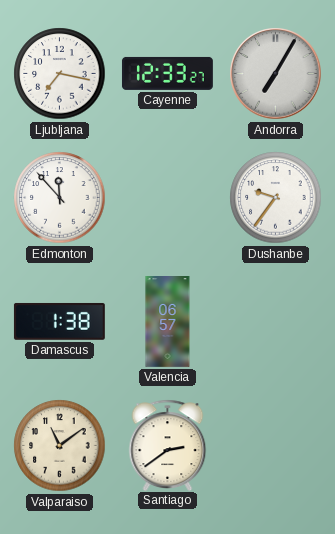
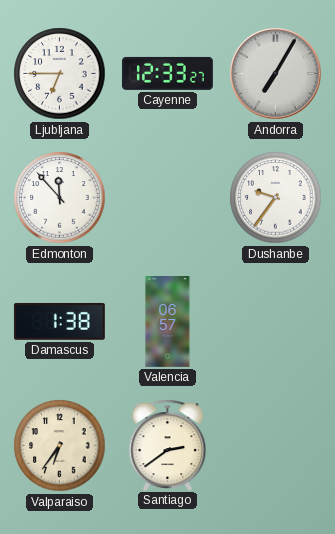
Ljubljana: 7:17 -> 6:45 (60, 74)
Valparaiso: 11:09 -> 6:36 (60, 446)
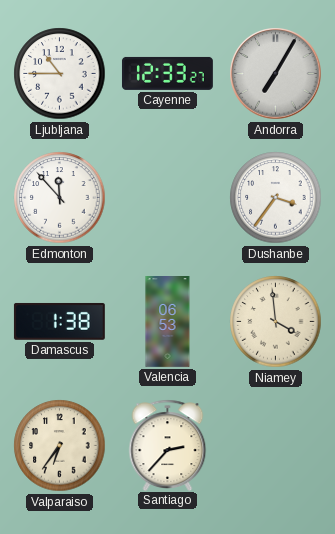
Ljubljana: 6:45 -> 10:45 (60, 74)
Dushanbe: 9:36 -> 3:36 (276, 198)
Valencia: 06:57 -> 06:53 (168, 322)
Niamey: none -> 3:59 (276, 322)
Santiago: 2:39 -> 2:37 (168, 445)
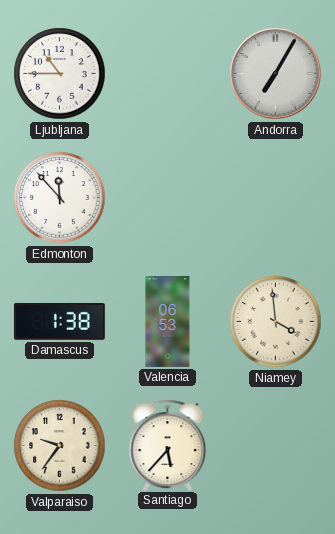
Cayenne: 12:33 -> none (167, 73)
Dushanbe: 3:36 -> none (276, 198)
Valparaiso: 6:36 -> 9:36 (60, 446)
Santiago: 2:37 -> 5:37 (168, 445)
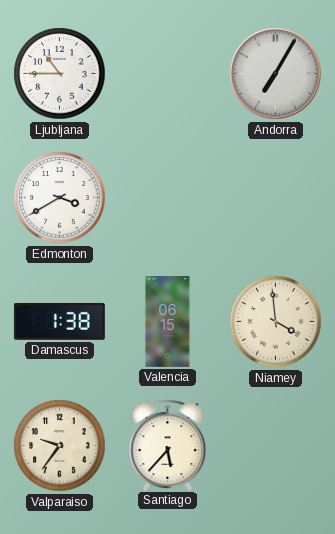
Edmonton: 11:53 -> 3:40 (60, 198)
Valencia: 06:53 -> 06:15 (168, 322)
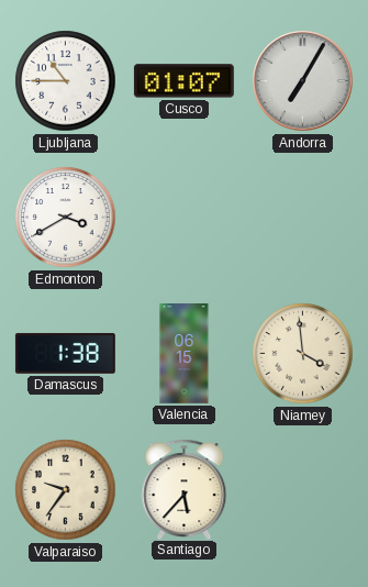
Cusco: none -> 01:07 (183, 81)
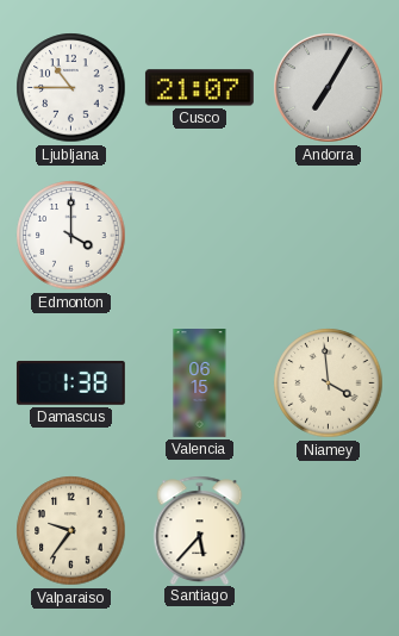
Cusco: 01:07 -> 21:07 (199, 88)
Edmonton: 3:40 -> 4:00 (71, 236)
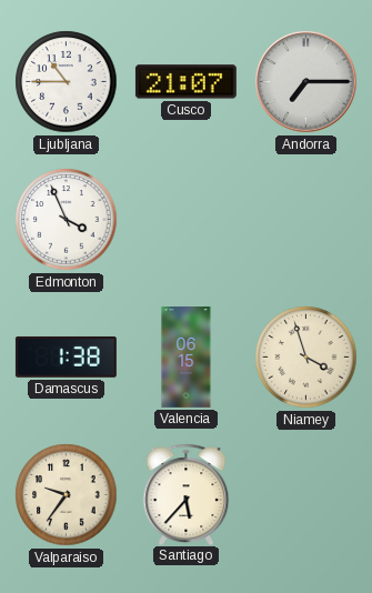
Andorra: 7:05 -> 7:15 (306, 82)
Edmonton: 4:00 -> 3:56 (67, 220)
Niamey: 3:59 -> 3:57 (306, 358)
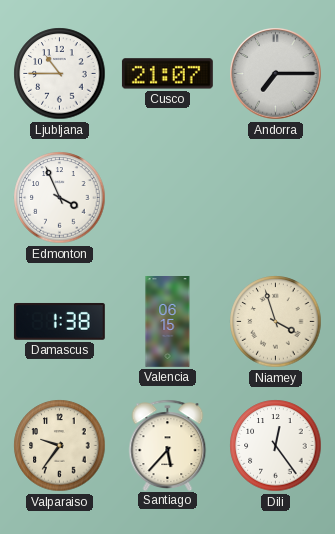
Dili: none -> 12:24 (276, 446)
